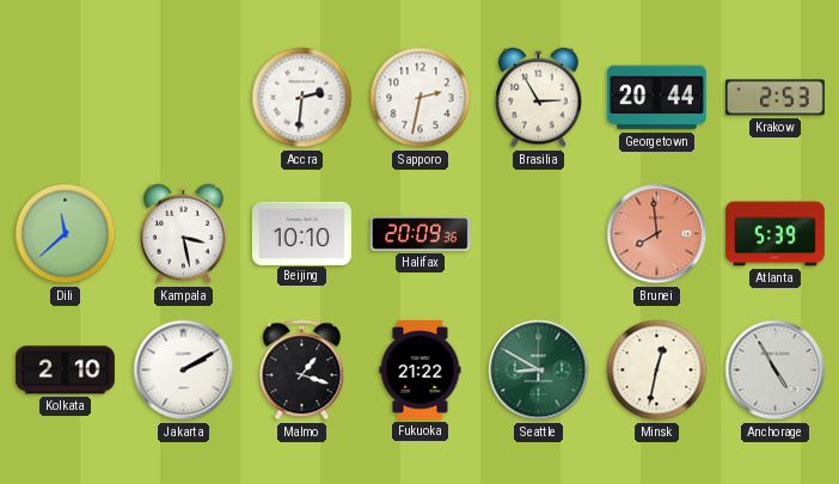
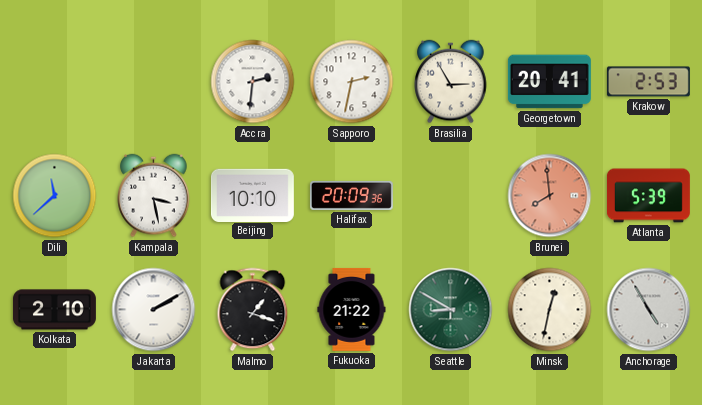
Georgetown: 20:44 -> 20:41 (549, 82)
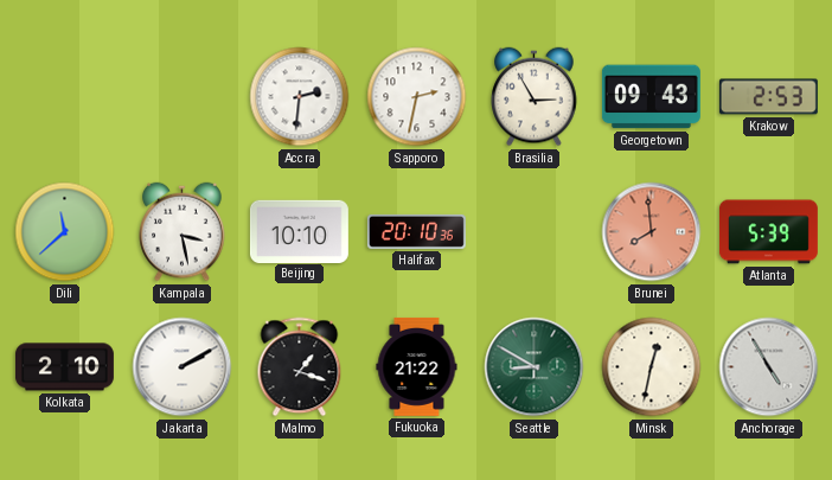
Georgetown: 20:41 -> 09:43 (651, 97)
Halifax: 20:09 -> 20:10 (416, 231)
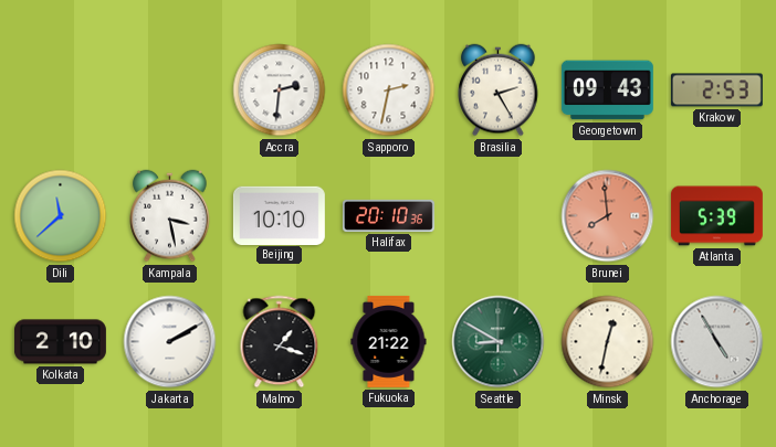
Brasilia: 2:55 -> 2:25 (499, 91)
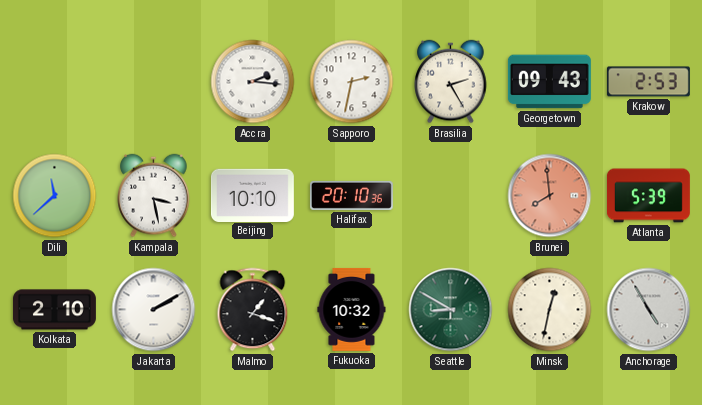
Accra: 2:31 -> 2:16 (253, 82)
Fukuoka: 21:22 -> 10:32 (352, 309)
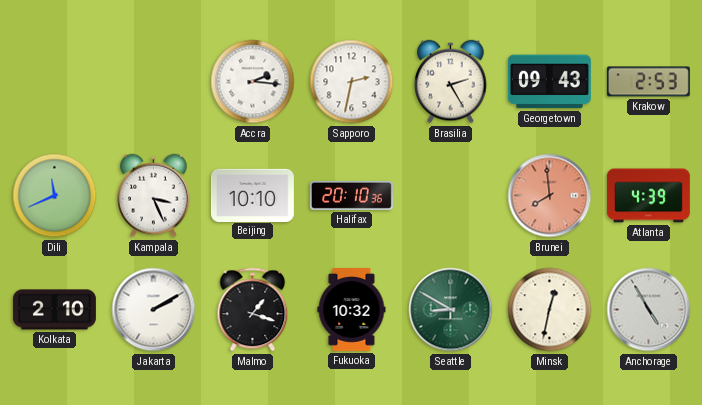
Dili: 11:38 -> 11:41 (55, 196)
Kampala: 3:28 -> 3:26 (154, 196)
Atlanta: 5:39 -> 4:39 (648, 196)
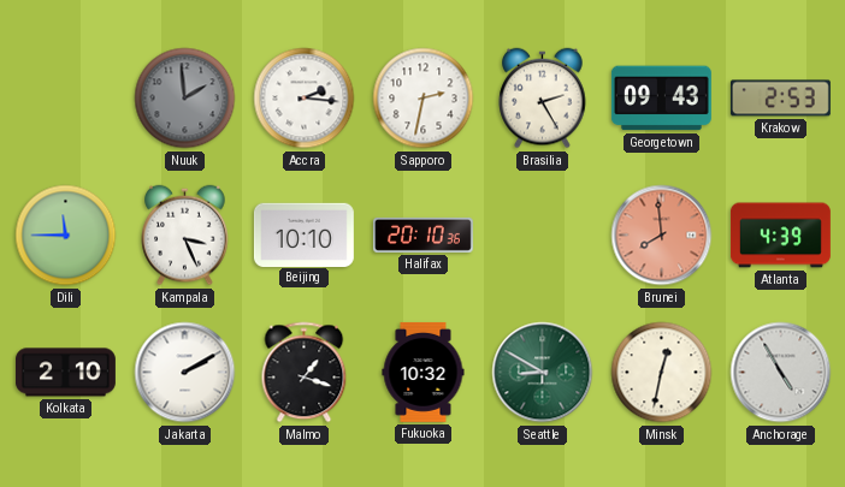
Nuuk: none -> 1:59 (185, 99)
Dili: 11:41 -> 11:45 (66, 236)
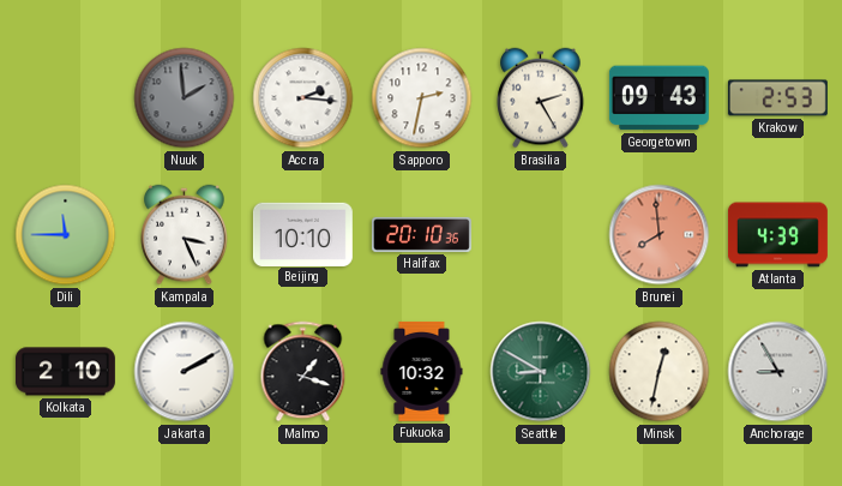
Anchorage: 4:55 -> 8:55 (778, 372)
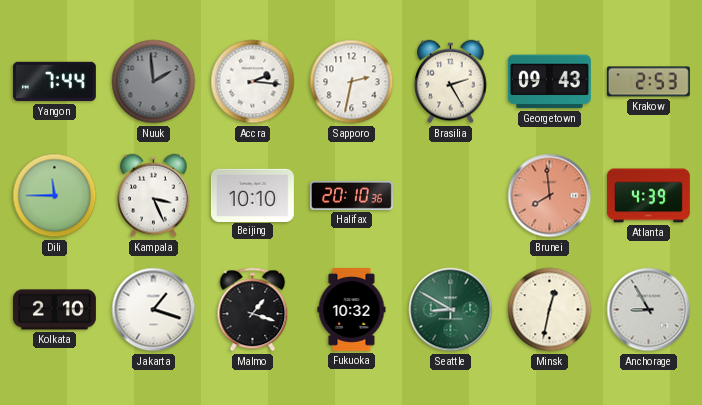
Yangon: none -> 7:44 (54, 82)
Jakarta: 2:10 -> 1:18 (154, 310)
